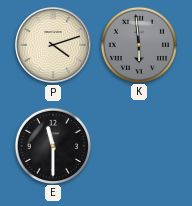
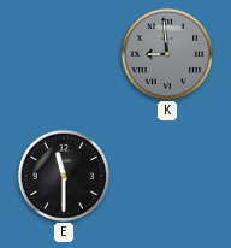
P: 4:12 -> none (53, 45)
K: 5:59 -> 8:59 (166, 53)
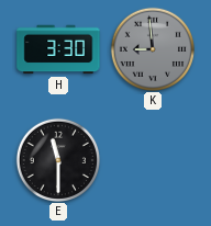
H: none -> 3:30 (58, 49)
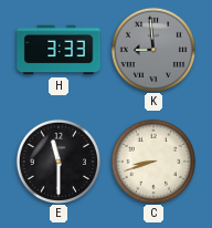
H: 3:30 -> 3:33 (59, 50)
C: none -> 8:42 (152, 160)
